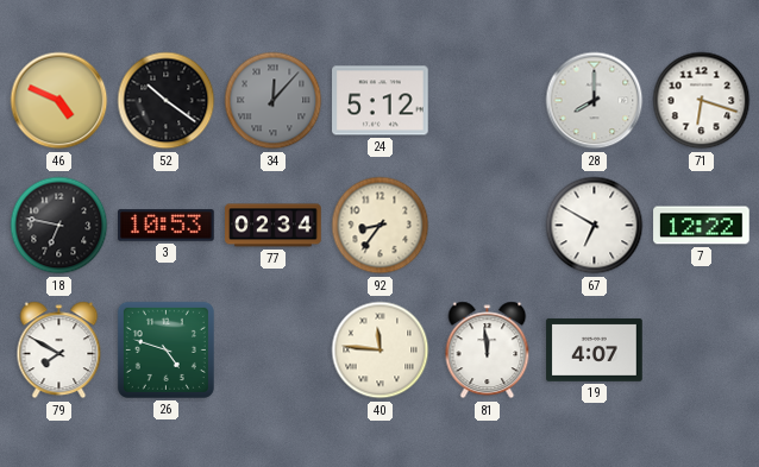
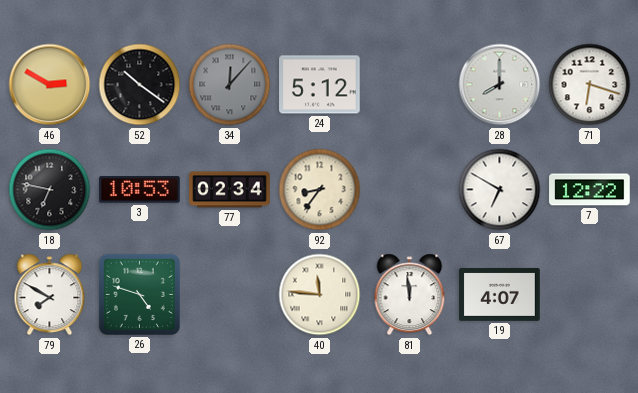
46: 4:49 -> 2:50 (50, 85)
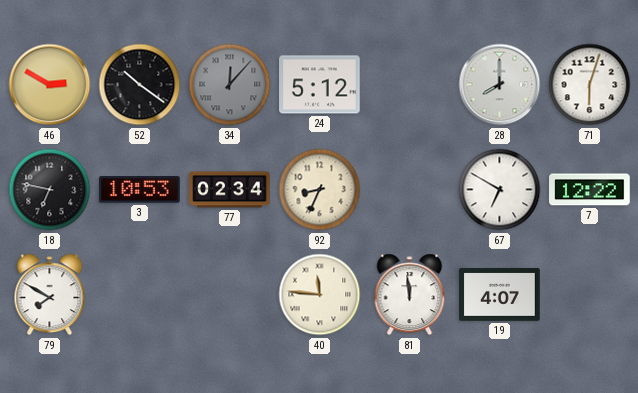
71: 6:18 -> 6:03 (590, 85)
92: 8:36 -> 8:34 (320, 190)
26: 4:48 -> none (139, 294)
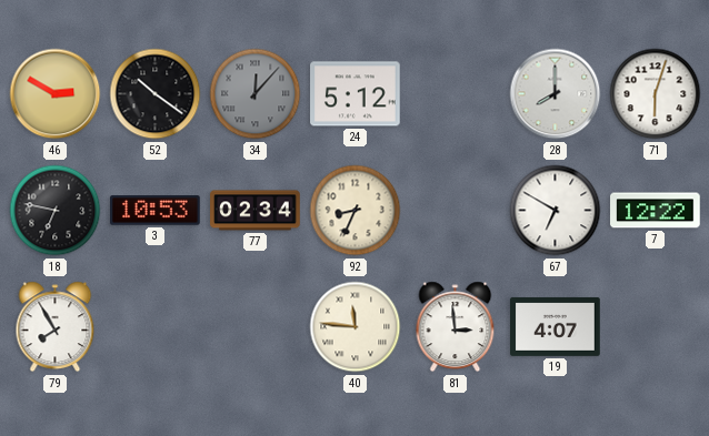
79: 7:50 -> 7:55 (56, 327)
81: 11:59 -> 2:59 (456, 327)
